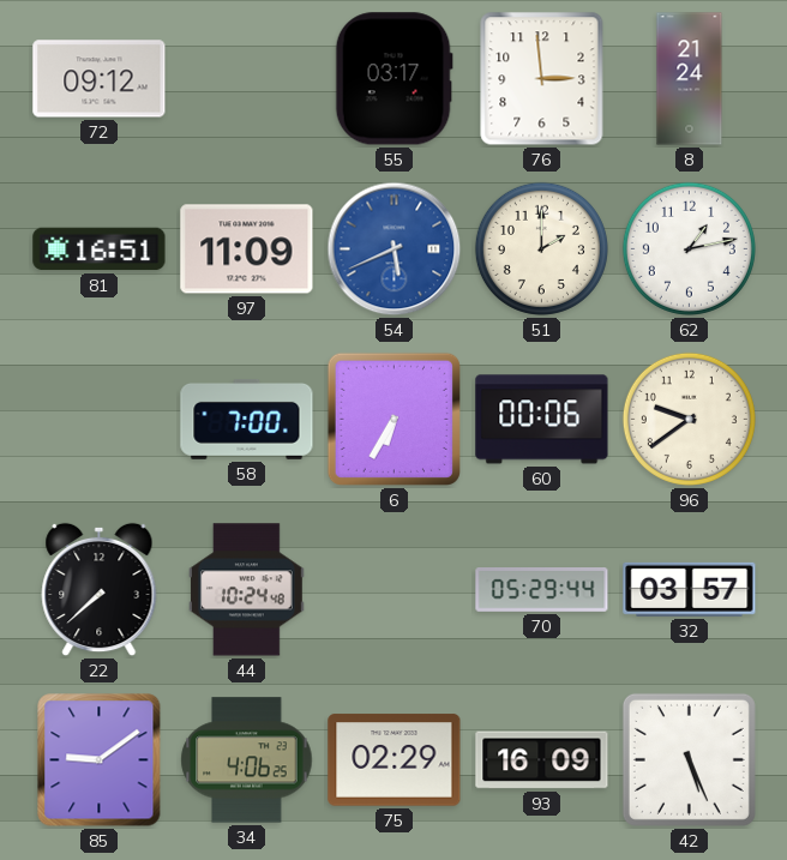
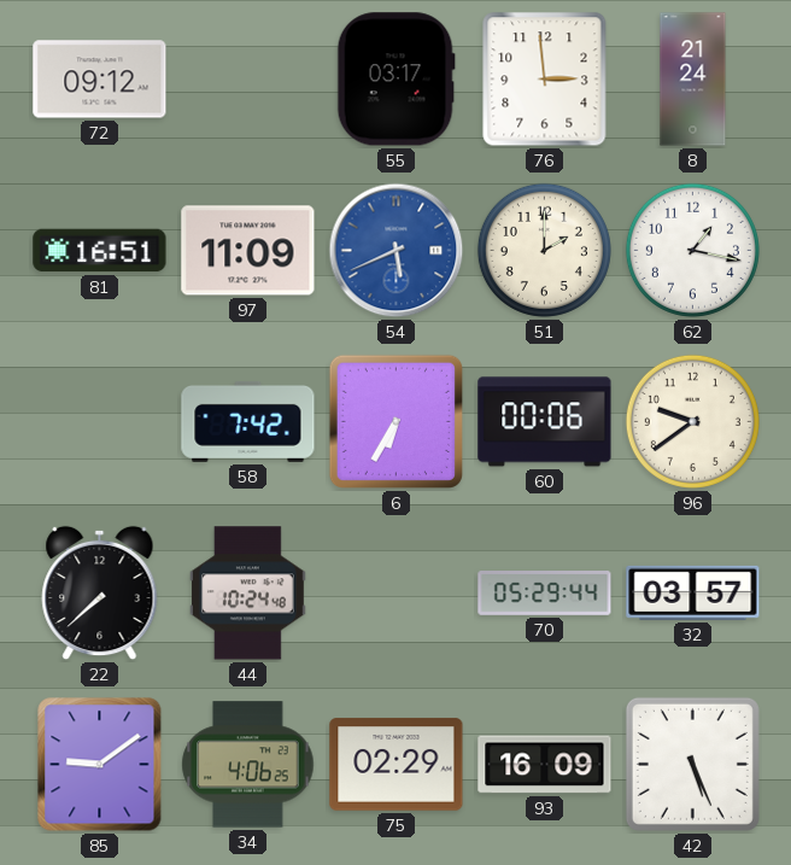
62: 1:13 -> 1:17 (692, 250)
58: 7:00 -> 7:42 (248, 421)
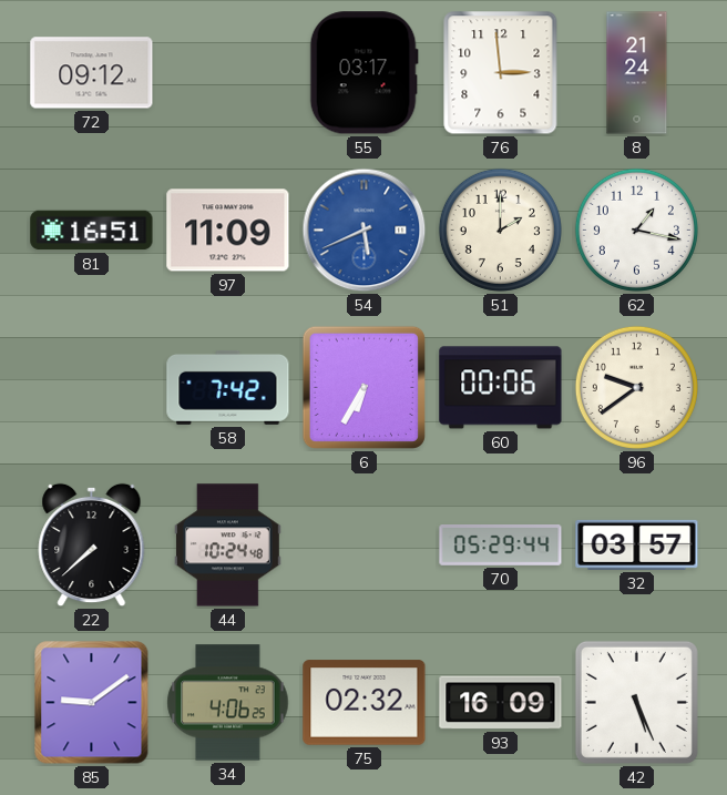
75: 02:29 -> 02:32 (365, 703)
